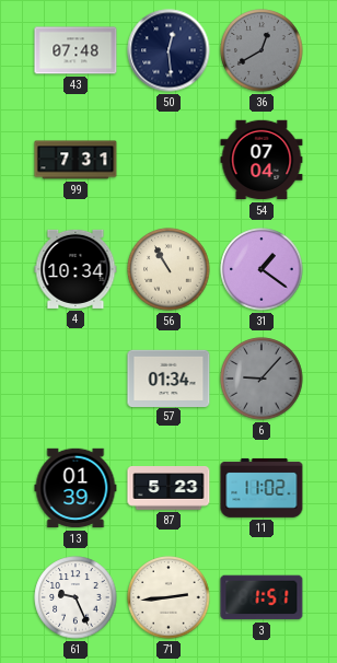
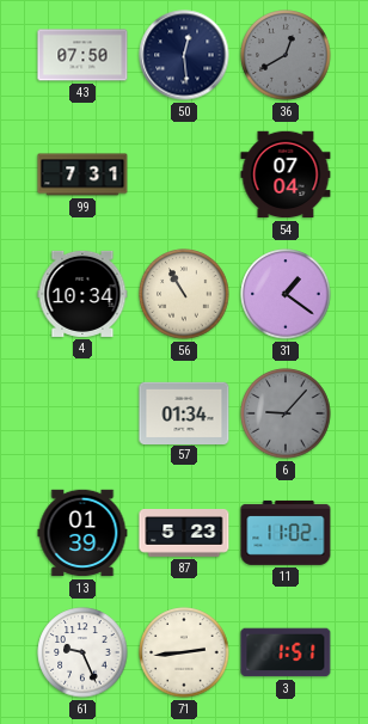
43: 07:48 -> 07:50 (82, 55)
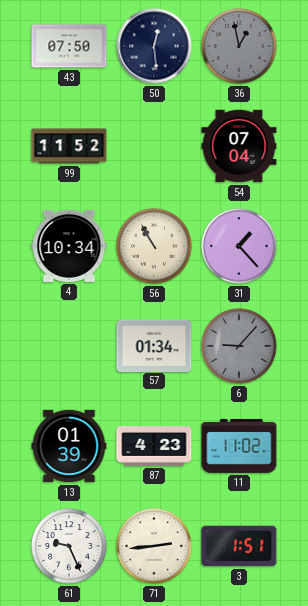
36: 12:40 -> 12:58 (239, 46)
99: 7:31 -> 11:52 (69, 146)
31: 1:21 -> 1:23 (239, 246)
87: 5:23 -> 4:23 (154, 446)
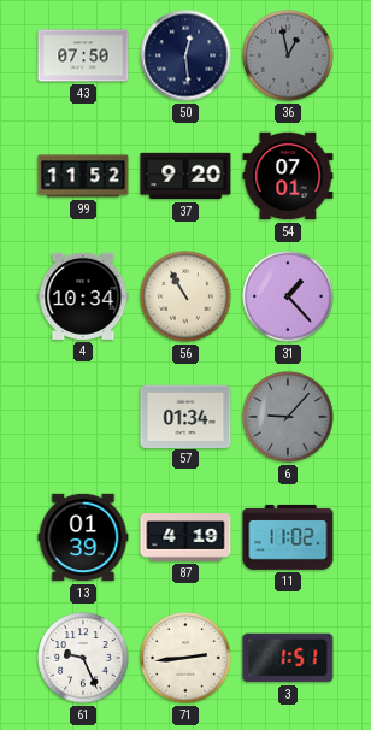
37: none -> 9:20 (185, 176)
54: 07:04 -> 07:01 (288, 176)
87: 4:23 -> 4:19 (185, 537)
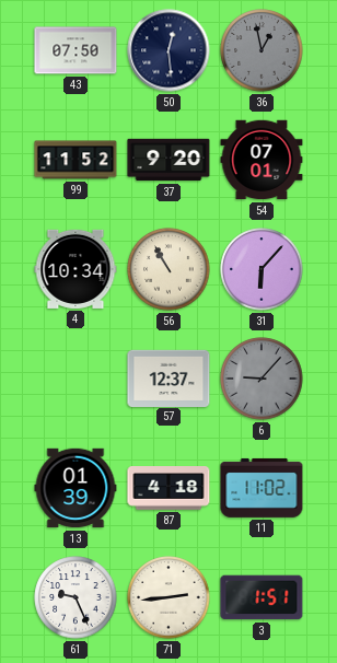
31: 1:23 -> 6:07 (262, 269)
57: 01:34 -> 12:37 (168, 377)
87: 4:19 -> 4:18 (168, 488)
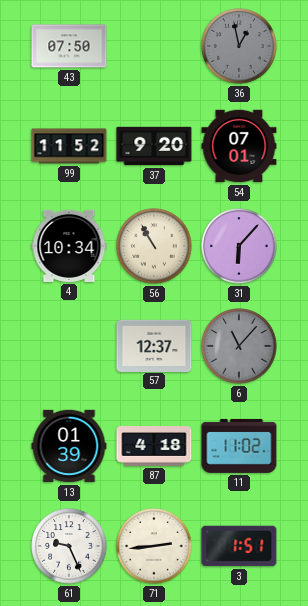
50: 12:29 -> none (168, 50)
6: 9:07 -> 11:07 (239, 346)
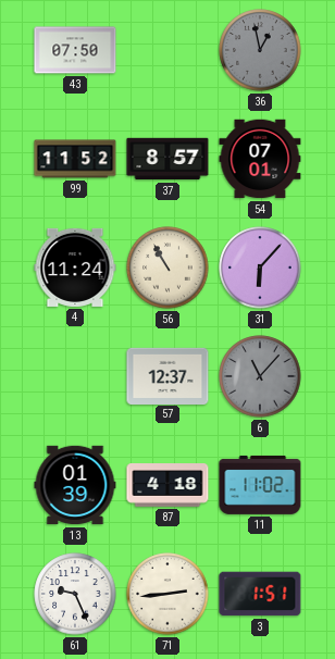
37: 9:20 -> 8:57 (167, 159)
4: 10:34 -> 11:24 (75, 268)
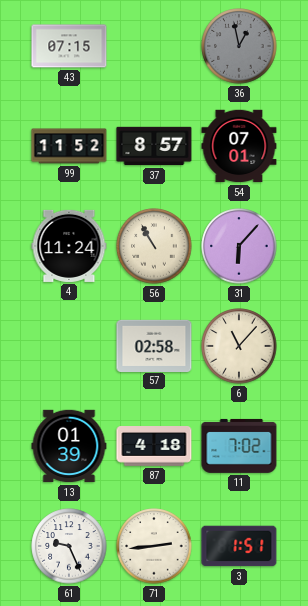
43: 07:50 -> 07:15 (69, 46)
57: 12:37 -> 02:58 (154, 345)
6 dial: grey -> cream (239, 346)
11: 11:02 -> 7:02 (239, 446)
